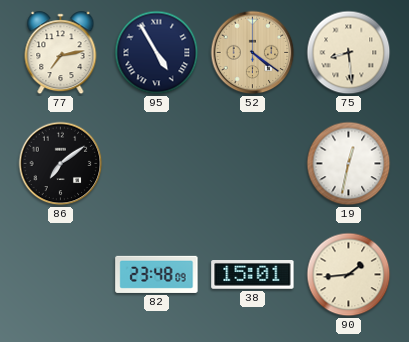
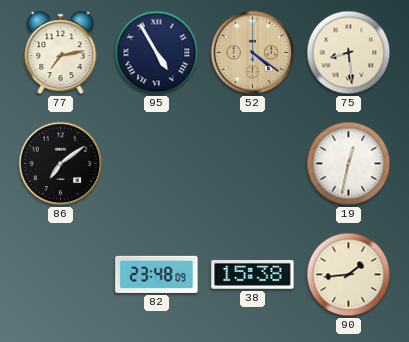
38: 15:01 -> 15:38 (253, 275)
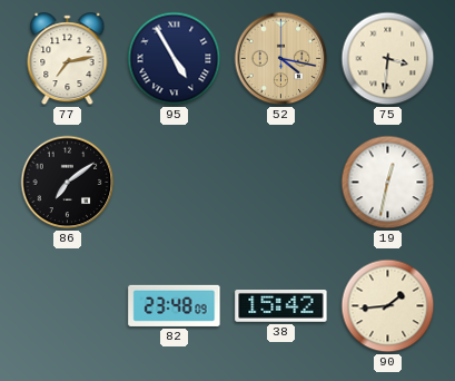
52: 4:21 -> 4:17 (281, 59)
75: 8:29 -> 3:31 (388, 59)
38: 15:38 -> 15:42 (281, 306)
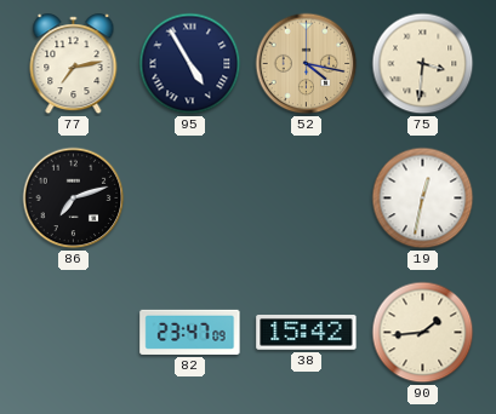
86: 7:09 -> 7:12 (74, 199)
82: 23:48 -> 23:47 (190, 332)
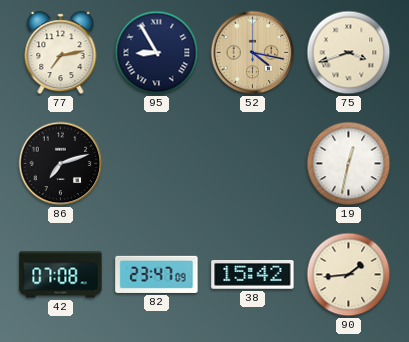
95: 4:55 -> 8:55 (157, 53)
75: 3:31 -> 3:42 (349, 53)
42: none -> 07:08 (61, 275)
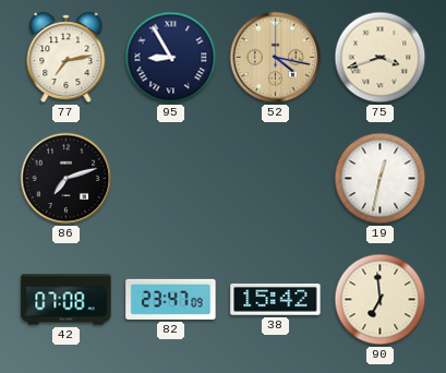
90: 1:44 -> 6:59 (381, 300)
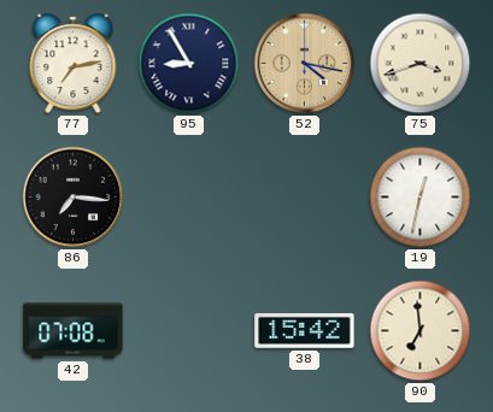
86: 7:12 -> 7:16 (74, 198)
82: 23:47 -> none (171, 299)
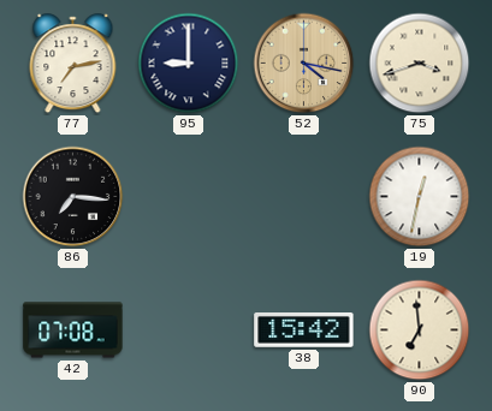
95: 8:55 -> 9:00 (189, 64)
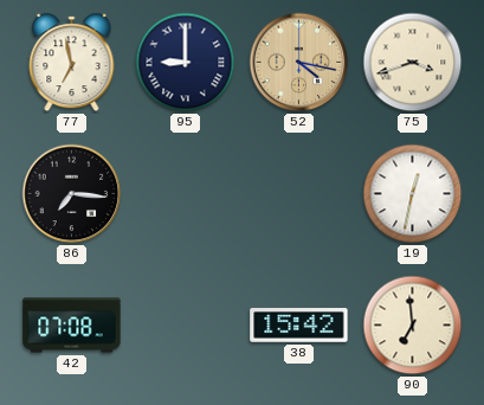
77: 7:13 -> 6:58 (72, 63)
